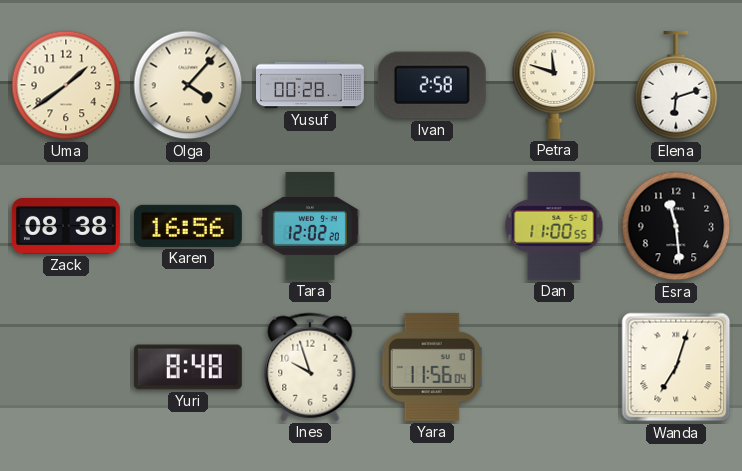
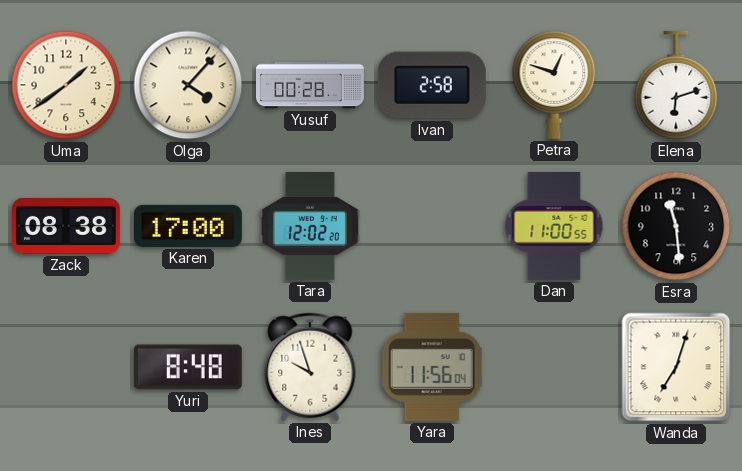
Petra: 11:48 -> 12:48 (554, 85)
Karen: 16:56 -> 17:00 (188, 226)
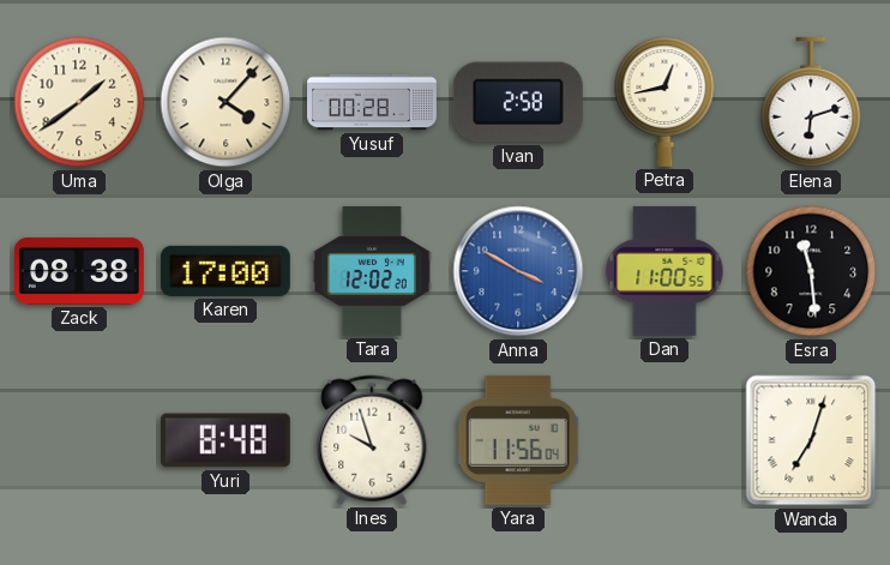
Petra: 12:48 -> 12:43 (665, 102)
Anna: none -> 3:50 (518, 271)
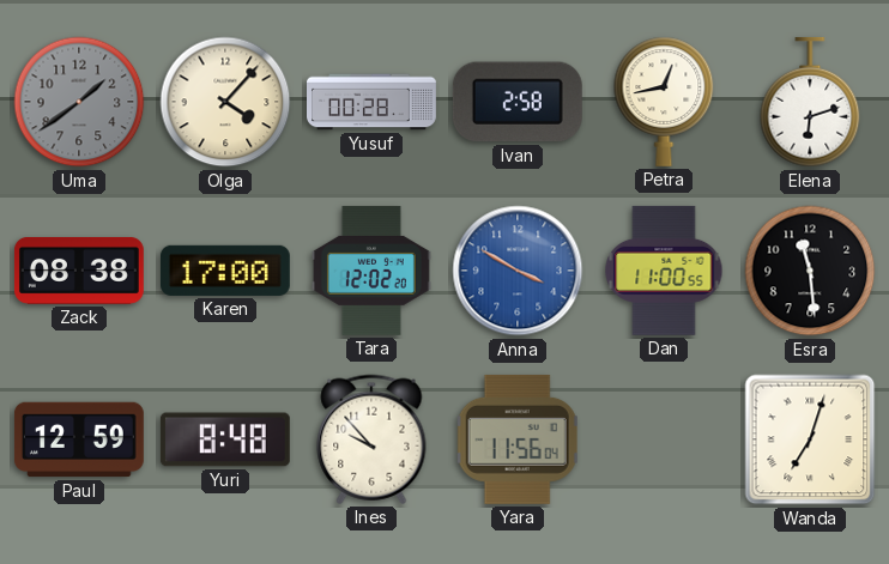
Uma dial: cream -> grey (79, 102)
Paul: none -> 12:59 (79, 439)
Ines: 9:57 -> 9:53 (371, 439)
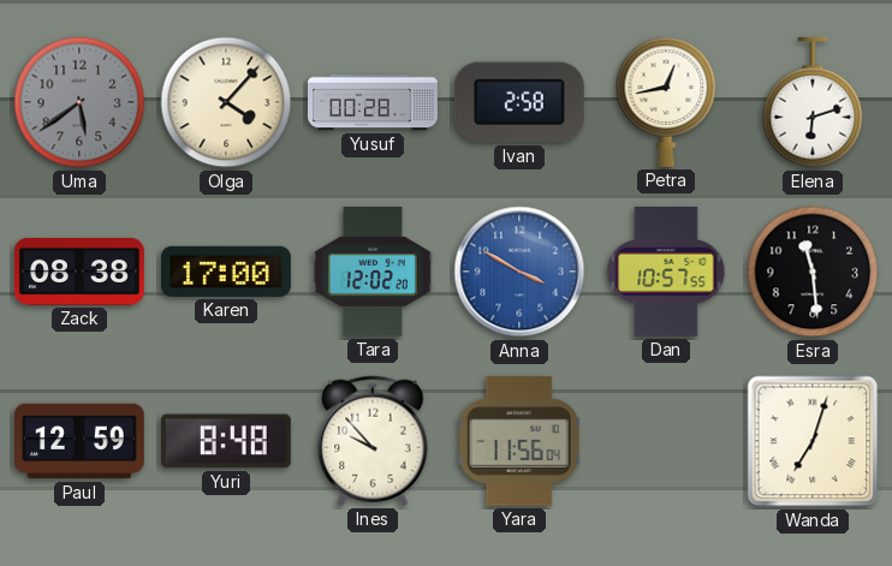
Uma: 1:39 -> 5:39 (79, 102)
Dan: 11:00 -> 10:57 (666, 272)
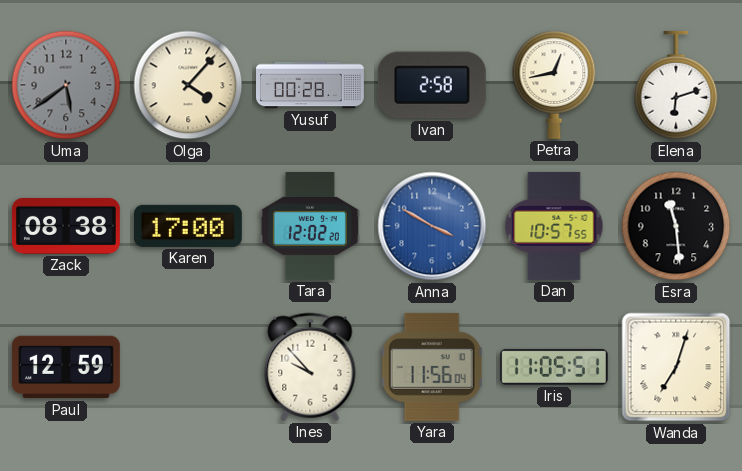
Yuri: 8:48 -> none (226, 441)
Iris: none -> 11:05 (554, 367)
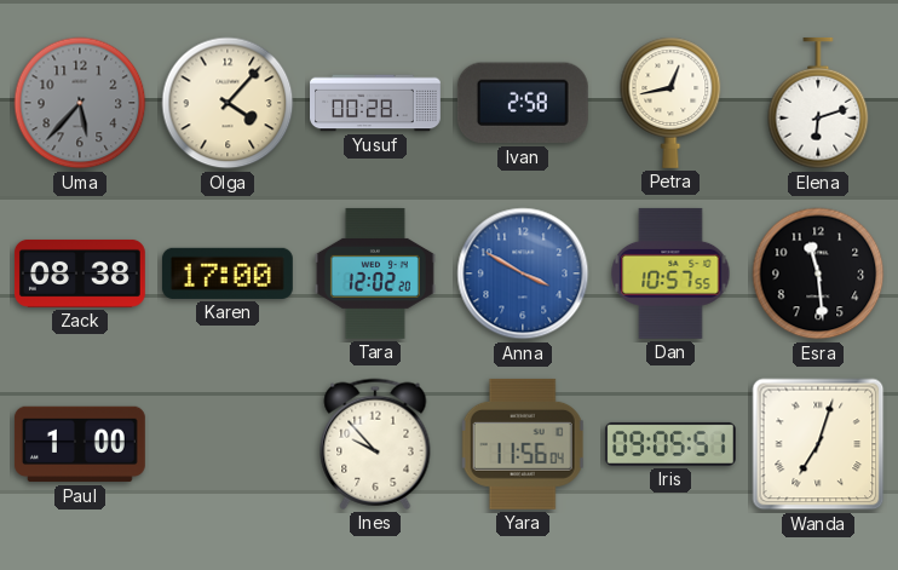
Uma: 5:39 -> 5:37 (80, 103)
Paul: 12:59 -> 1:00 (80, 444)
Iris: 11:05 -> 09:05 (670, 444)
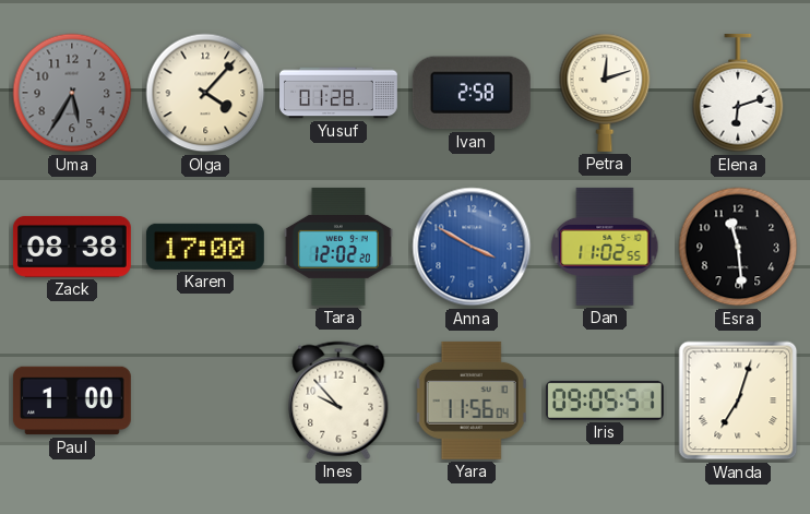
Uma: 5:37 -> 5:35 (72, 93)
Yusuf: 00:28 -> 01:28 (340, 93)
Petra: 12:43 -> 12:12 (605, 93)
Dan: 10:57 -> 11:02 (605, 247)
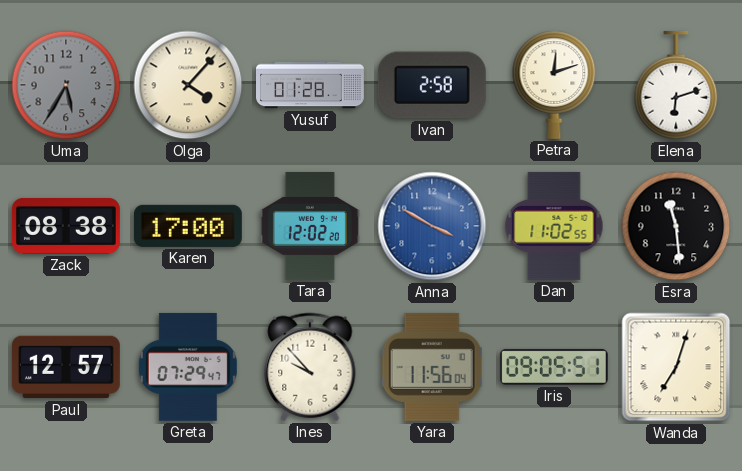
Paul: 1:00 -> 12:57 (66, 367)
Greta: none -> 07:29 (188, 367)
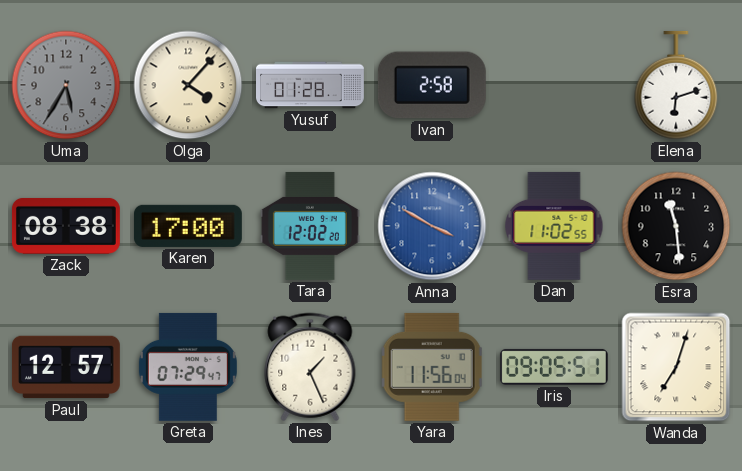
Petra: 12:12 -> none (554, 85)
Ines: 9:53 -> 1:26 (310, 367)
